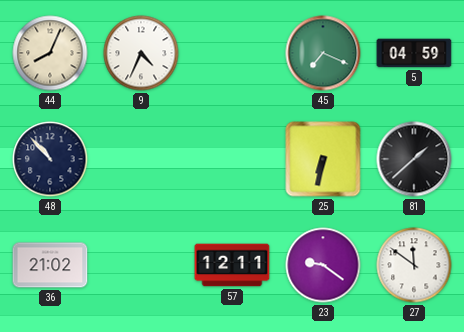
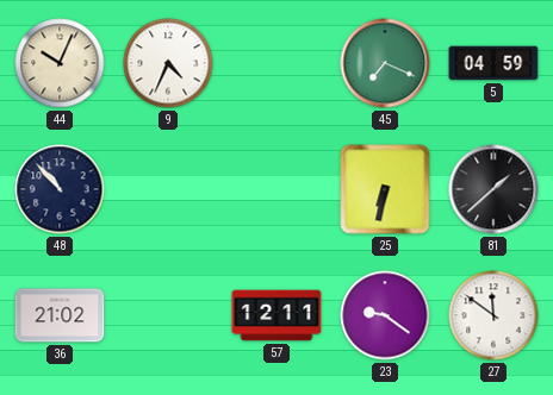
44: 8:04 -> 10:04 (60, 63)
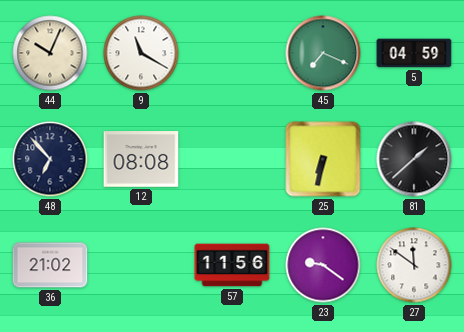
9: 4:34 -> 11:20 (141, 53)
48: 10:53 -> 6:53 (50, 159)
12: none -> 08:08 (141, 159)
57: 12:11 -> 11:56 (232, 265)
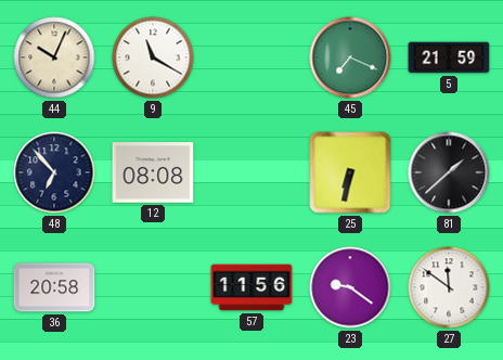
5: 04:59 -> 21:59 (449, 57)
36: 21:02 -> 20:58 (54, 287)
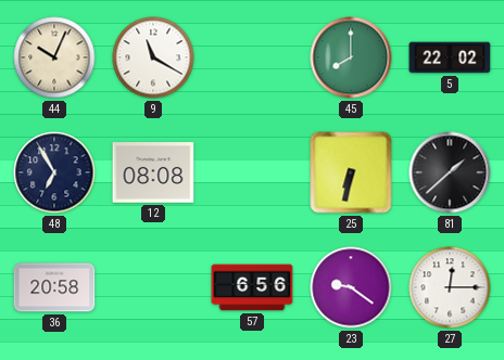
45: 7:19 -> 8:00 (351, 57)
5: 21:59 -> 22:02 (450, 57)
48: 6:53 -> 6:55 (54, 172)
57: 11:56 -> 6:56 (252, 287)
27: 11:51 -> 12:15 (450, 287)
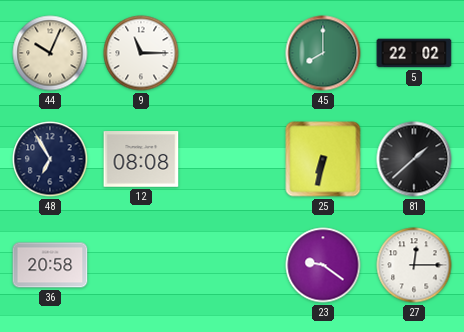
9: 11:20 -> 11:15 (141, 53)
57: 6:56 -> none (252, 287)
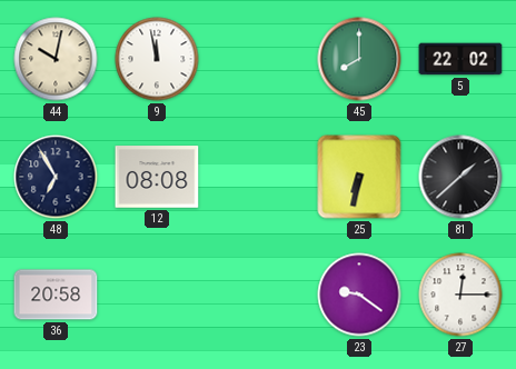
44: 10:04 -> 10:02 (56, 59)
9: 11:15 -> 11:58 (157, 59)
